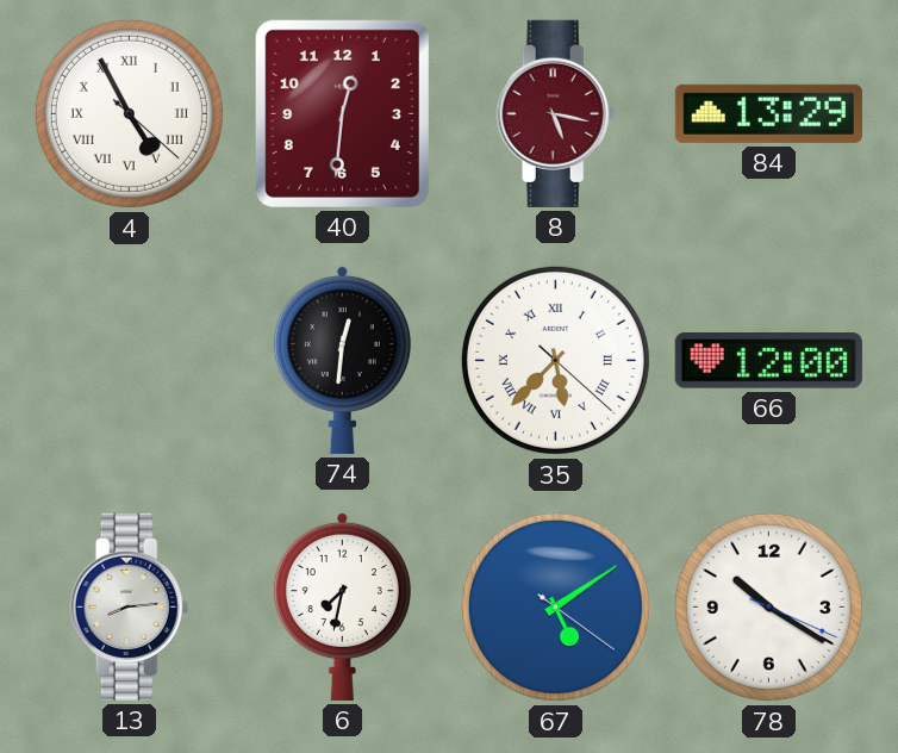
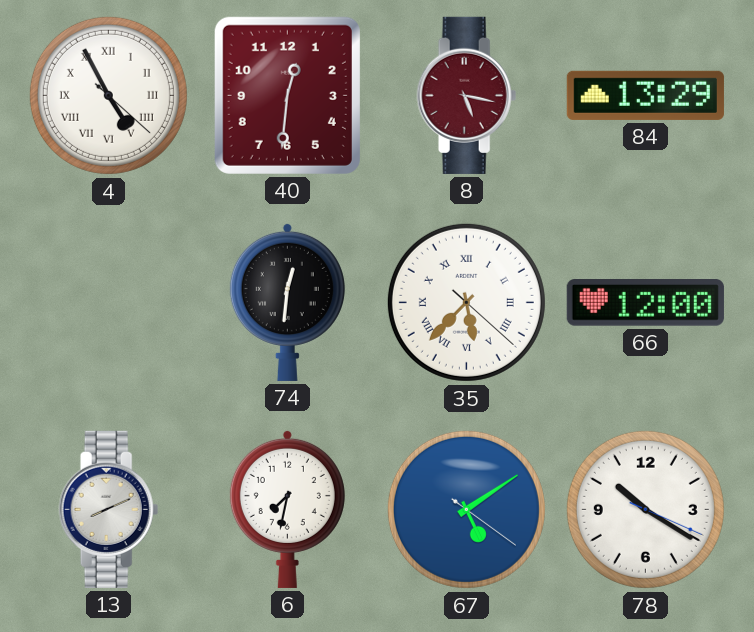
13: 8:14 -> 8:11 (109, 509)
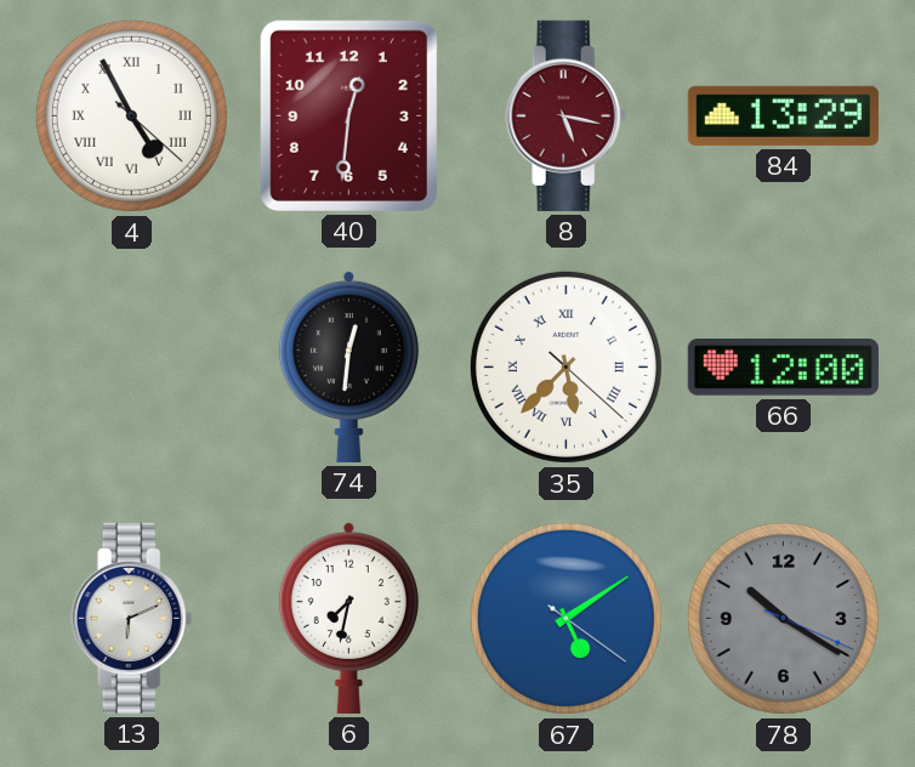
13: 8:11 -> 6:11 (132, 618)
78 dial: white -> grey (783, 618)
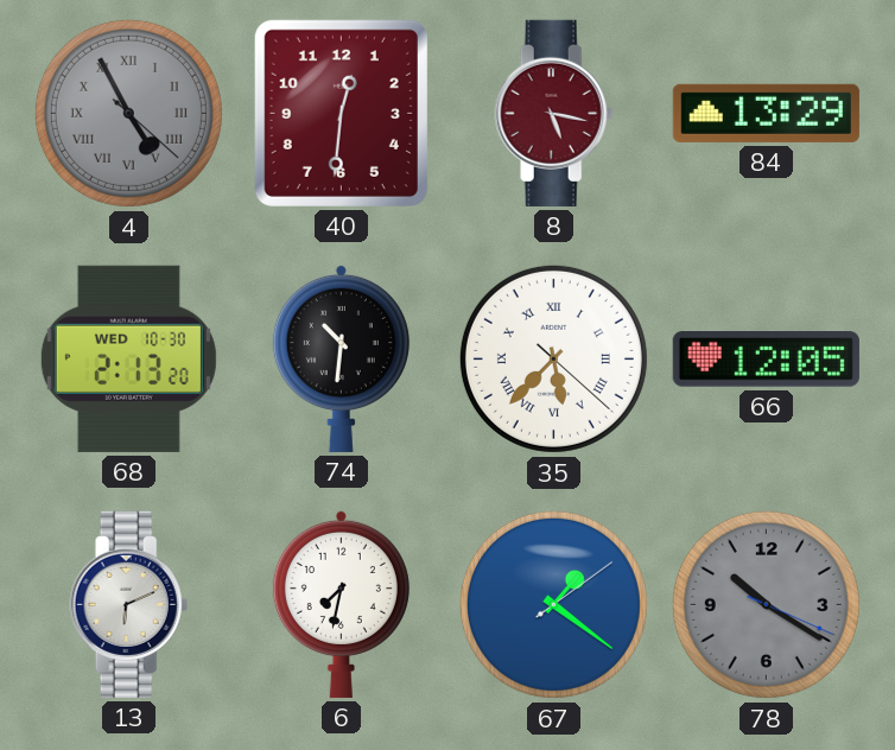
4 dial: white -> grey (128, 113)
68: none -> 2:13 (128, 358)
74: 12:31 -> 10:31 (341, 358)
66: 12:00 -> 12:05 (766, 360)
67: 5:09 -> 1:21 (553, 604)
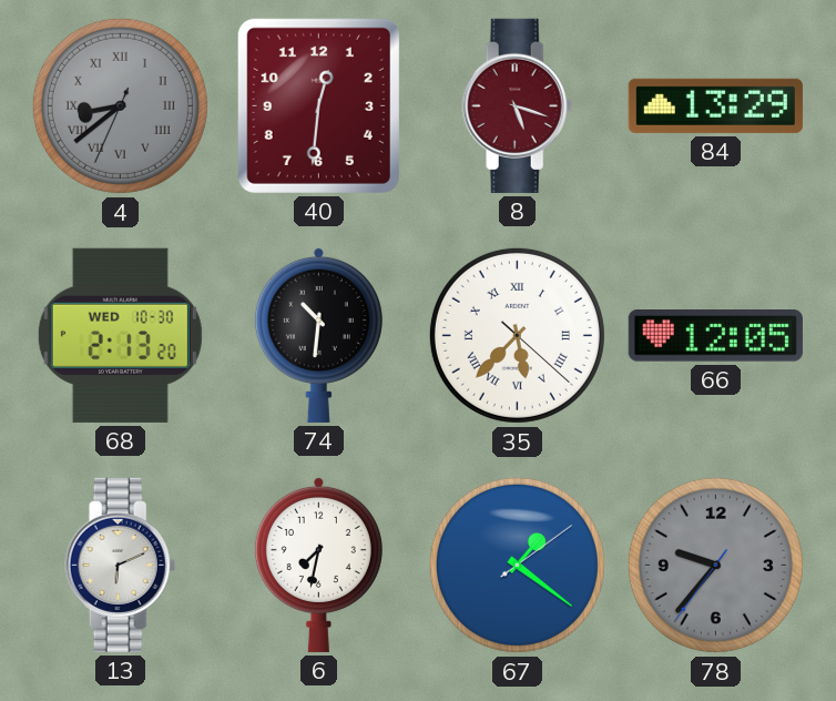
4: 4:55 -> 8:38 (120, 105)
8: 5:17 -> 5:18 (518, 105)
78: 10:20 -> 9:36 (715, 565)
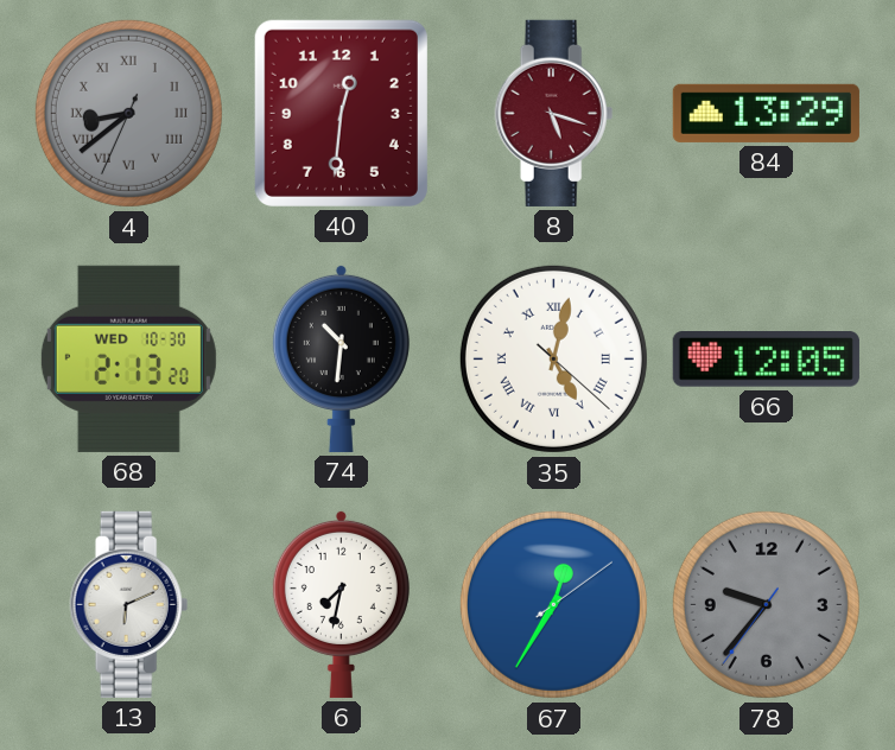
35: 5:37 -> 5:02 (553, 358)
67: 1:21 -> 12:35 (553, 604)
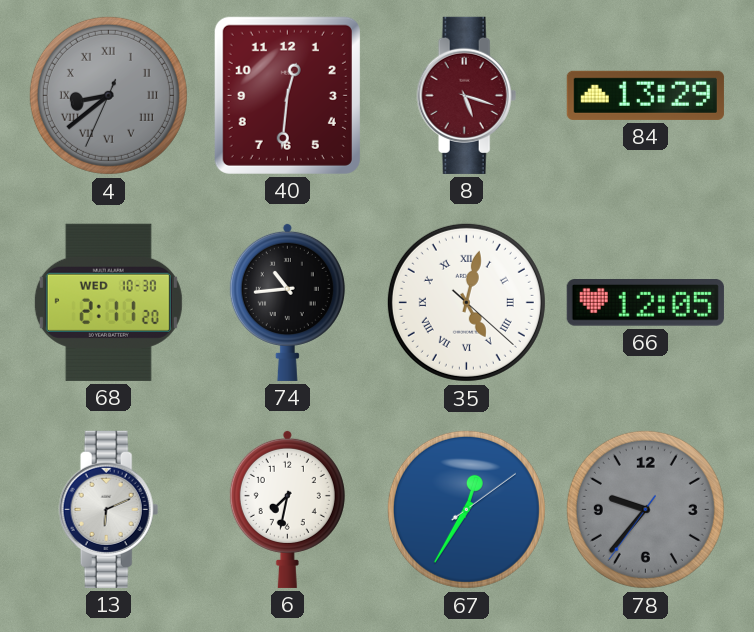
68: 2:13 -> 2:11 (108, 302)
74: 10:31 -> 10:44 (287, 302)
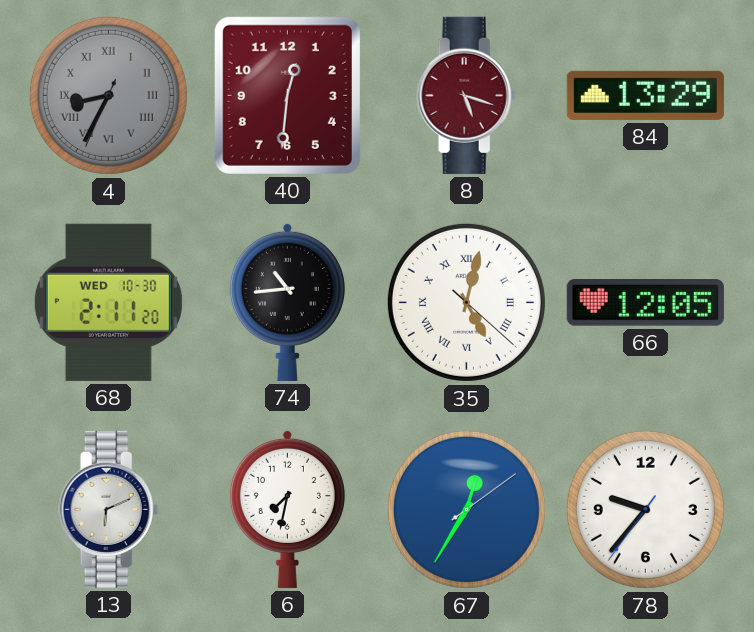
4: 8:38 -> 8:34 (108, 95)
78 dial: grey -> white (645, 509)
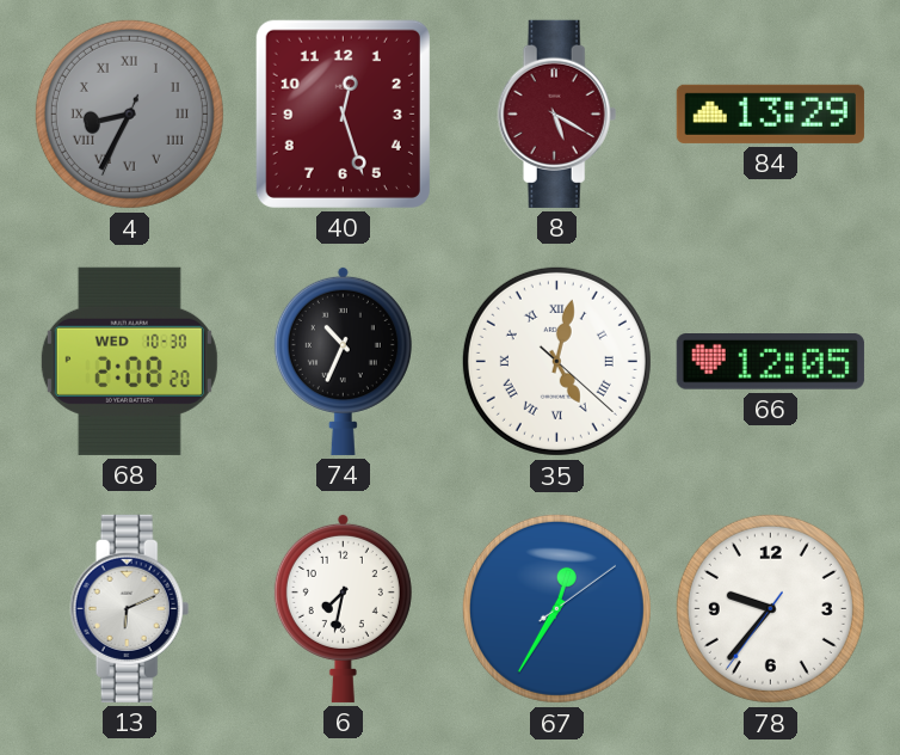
40: 12:31 -> 12:27 (343, 113)
8: 5:18 -> 5:20 (557, 113)
68: 2:11 -> 2:08 (129, 361)
74: 10:44 -> 10:34 (343, 361)
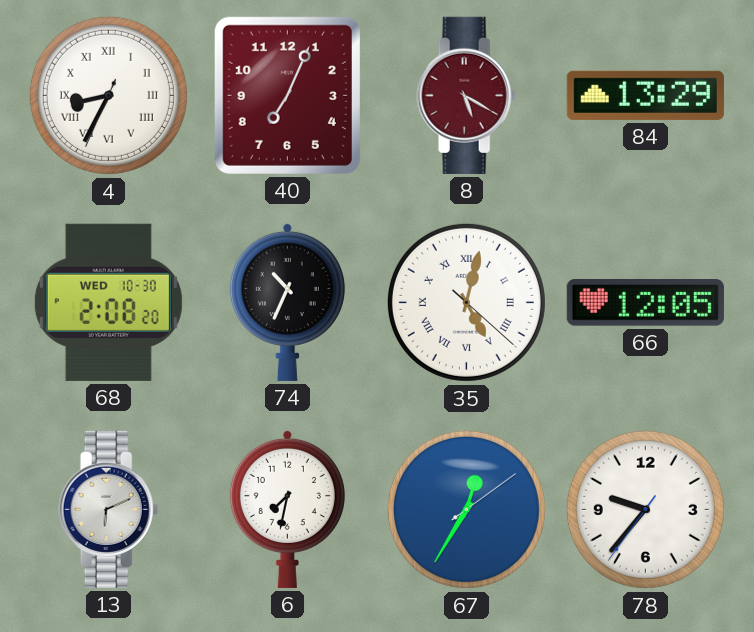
4 dial: grey -> white (108, 95)
40: 12:27 -> 7:04 (287, 95)
